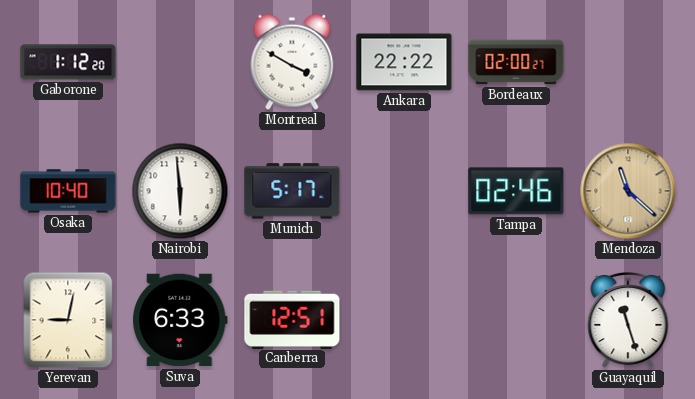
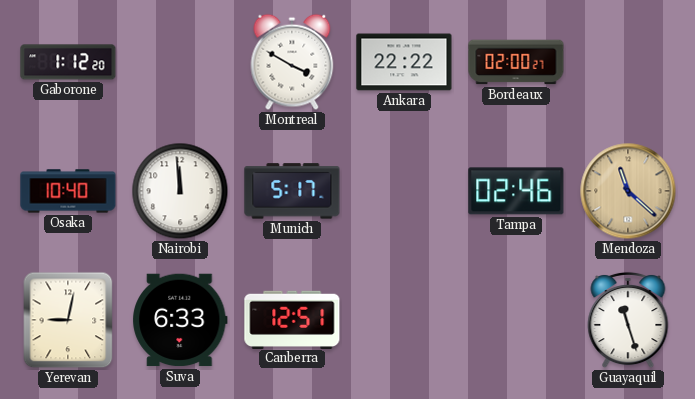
Nairobi: 5:59 -> 11:59 (180, 191)
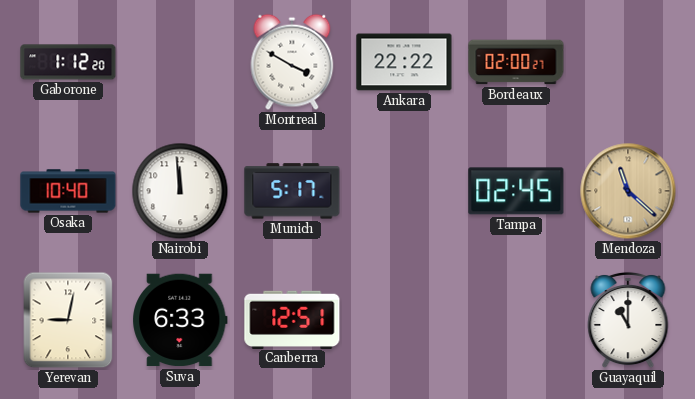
Tampa: 02:46 -> 02:45 (516, 191)
Guayaquil: 11:27 -> 11:00 (628, 320)
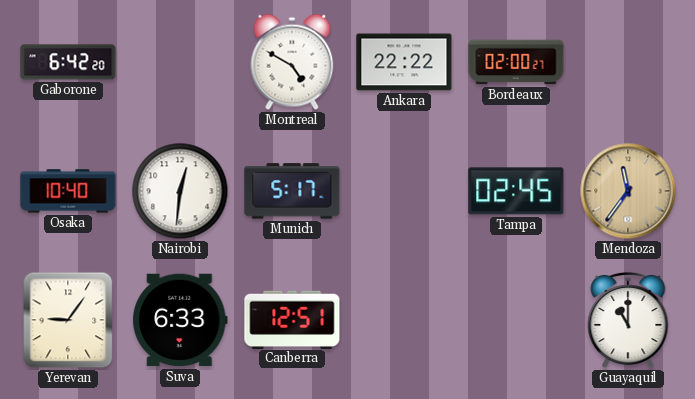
Gaborone: 1:12 -> 6:42 (68, 62)
Montreal: 3:50 -> 4:50 (292, 62)
Nairobi: 11:59 -> 12:31 (180, 191)
Mendoza: 11:22 -> 11:36 (628, 191)
Yerevan: 9:02 -> 9:06 (68, 320)
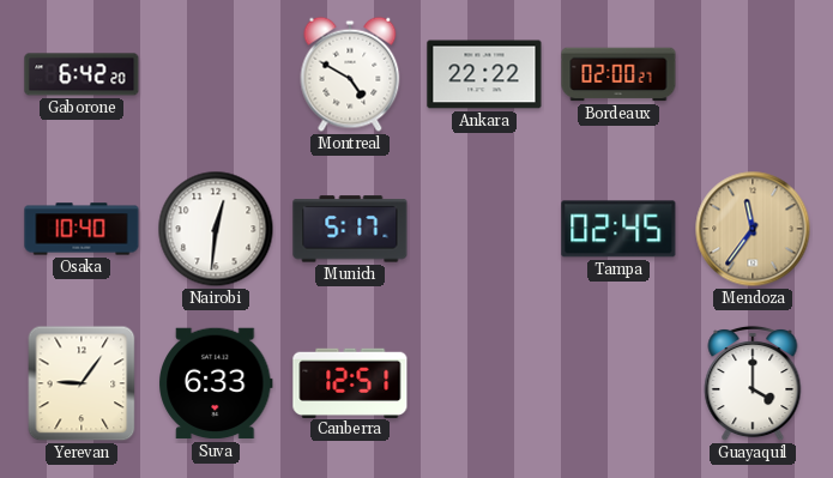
Guayaquil: 11:00 -> 4:00 (753, 383)
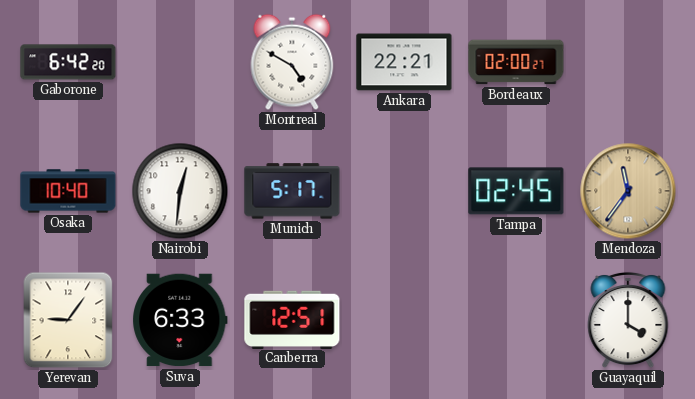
Ankara: 22:22 -> 22:21 (404, 62)
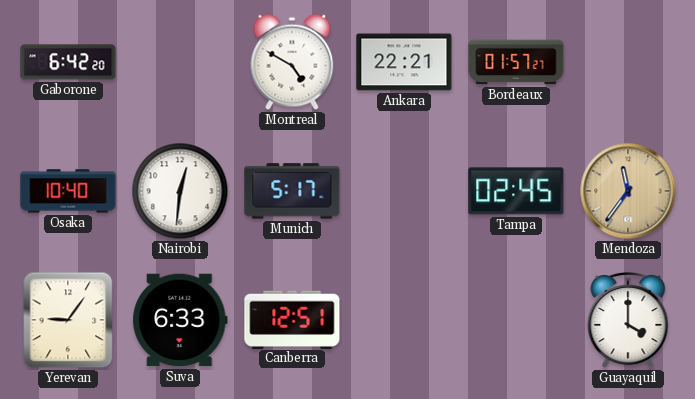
Bordeaux: 02:00 -> 01:57 (516, 62)
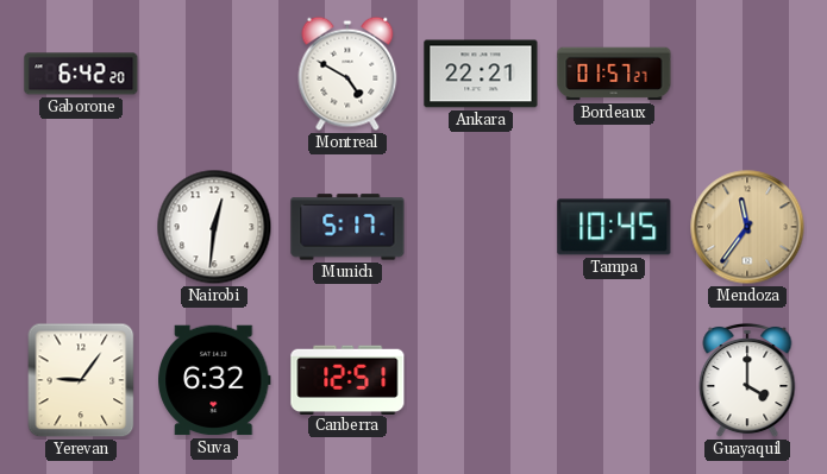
Osaka: 10:40 -> none (68, 191)
Tampa: 02:45 -> 10:45 (614, 227)
Suva: 6:33 -> 6:32 (214, 380)
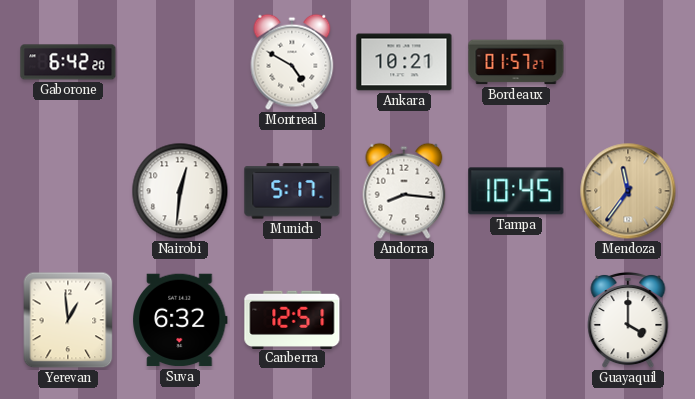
Ankara: 22:21 -> 10:21 (404, 62)
Andorra: none -> 8:16 (404, 191)
Yerevan: 9:06 -> 12:59 (68, 320)
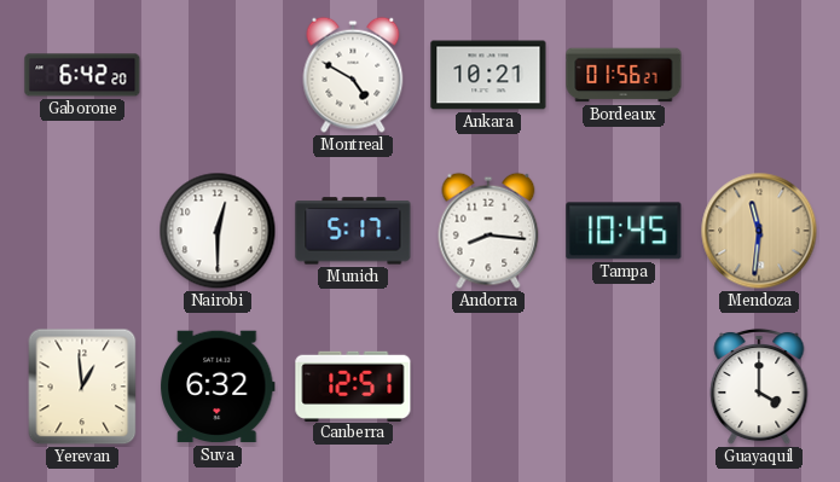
Bordeaux: 01:57 -> 01:56 (624, 75)
Nairobi: 12:31 -> 12:30 (218, 231)
Mendoza: 11:36 -> 11:31 (759, 231)
